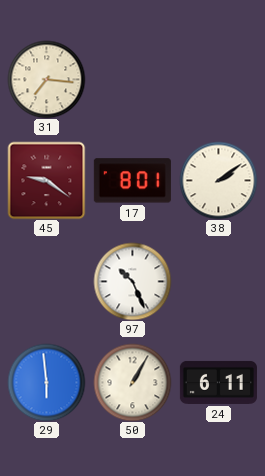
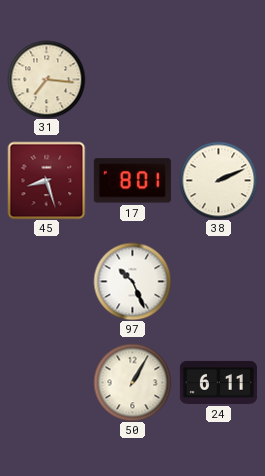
45: 9:21 -> 8:27 (46, 180)
38: 2:09 -> 2:11 (218, 180)
29: 5:59 -> none (46, 382)
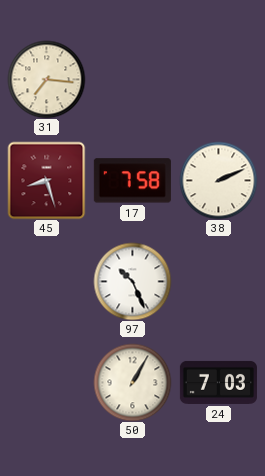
17: 8:01 -> 7:58 (132, 181)
24: 6:11 -> 7:03 (218, 382)
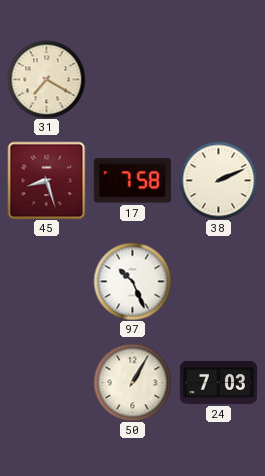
31: 7:16 -> 7:20 (46, 79)
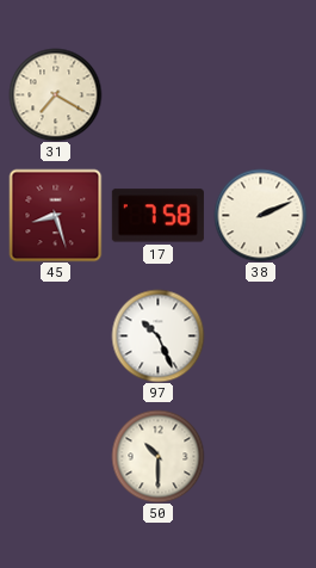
50: 1:05 -> 10:30 (157, 456)
24: 7:03 -> none (218, 382)
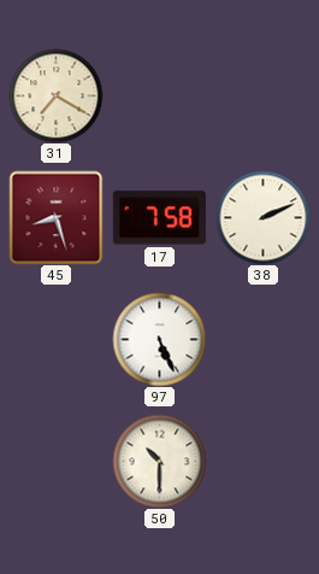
97: 10:26 -> 5:26 (159, 339)
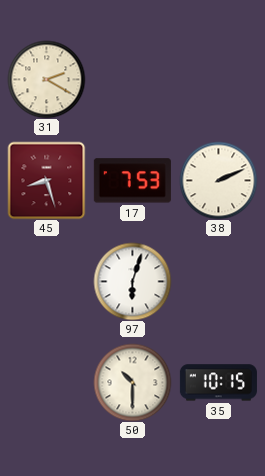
31: 7:20 -> 2:20 (46, 79)
17: 7:58 -> 7:53 (132, 181)
97: 5:26 -> 6:03 (132, 281)
35: none -> 10:15 (218, 383)
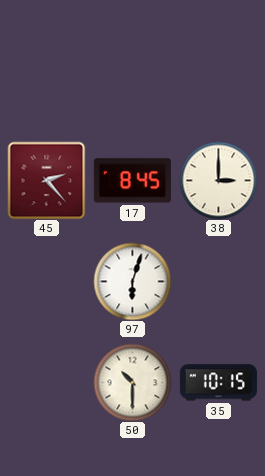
31: 2:20 -> none (46, 79)
45: 8:27 -> 2:23 (46, 180)
17: 7:53 -> 8:45 (132, 181)
38: 2:11 -> 3:00 (218, 180)
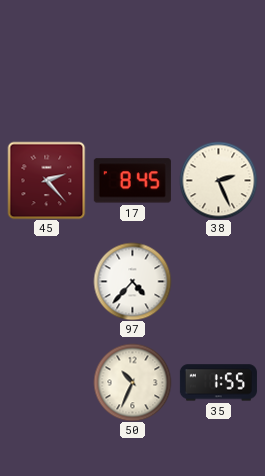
38: 3:00 -> 2:26 (218, 180)
97: 6:03 -> 4:37 (132, 281)
50: 10:30 -> 10:34 (132, 382)
35: 10:15 -> 1:55 (218, 383)
